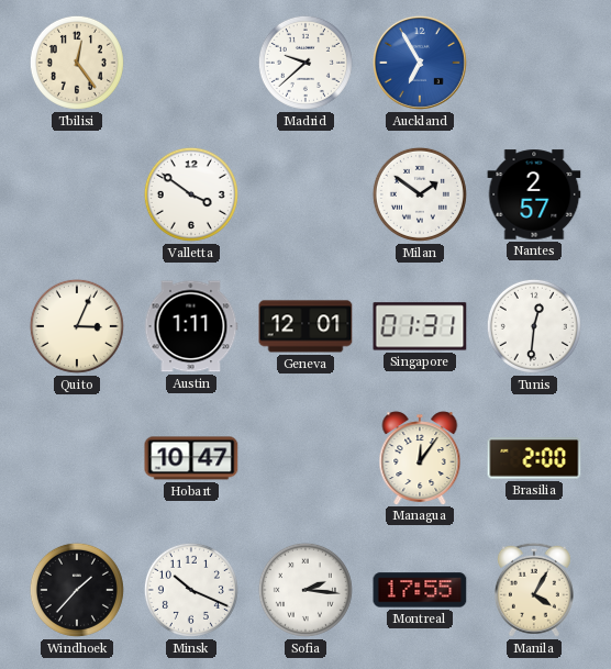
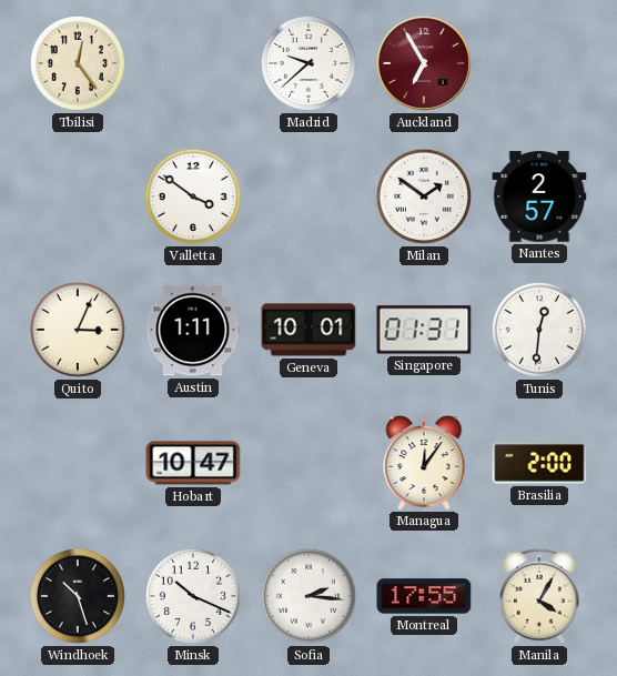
Auckland dial: blue -> burgundy (424, 63)
Geneva: 12:01 -> 10:01 (308, 330)
Windhoek: 1:37 -> 10:27 (78, 596)
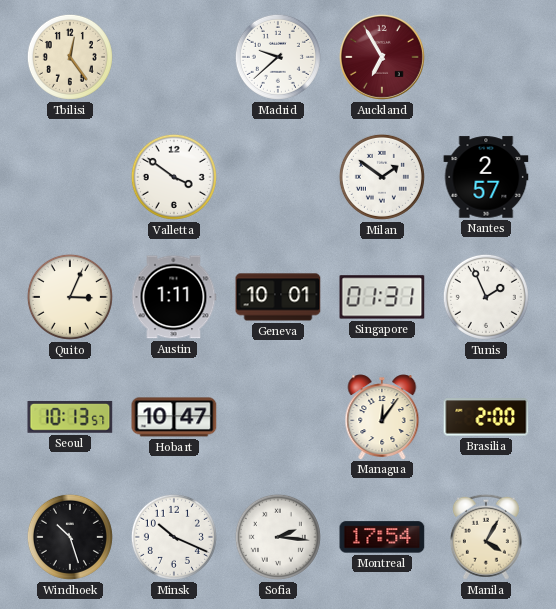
Tunis: 12:31 -> 1:56 (486, 297)
Seoul: none -> 10:13 (70, 417)
Montreal: 17:55 -> 17:54 (382, 537)
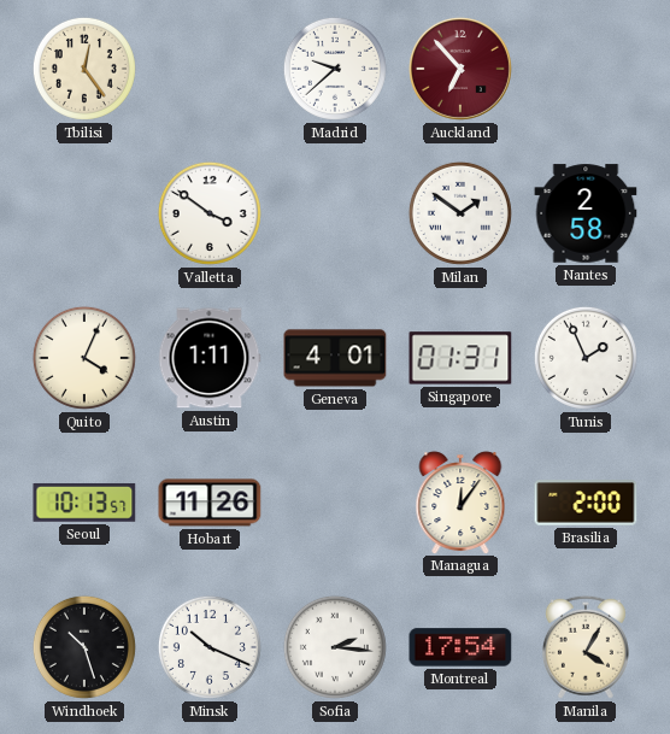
Auckland: 6:55 -> 6:53 (460, 69)
Nantes: 2:57 -> 2:58 (586, 213)
Quito: 3:04 -> 4:04 (84, 358)
Geneva: 10:01 -> 4:01 (335, 358)
Hobart: 10:47 -> 11:26 (210, 503)
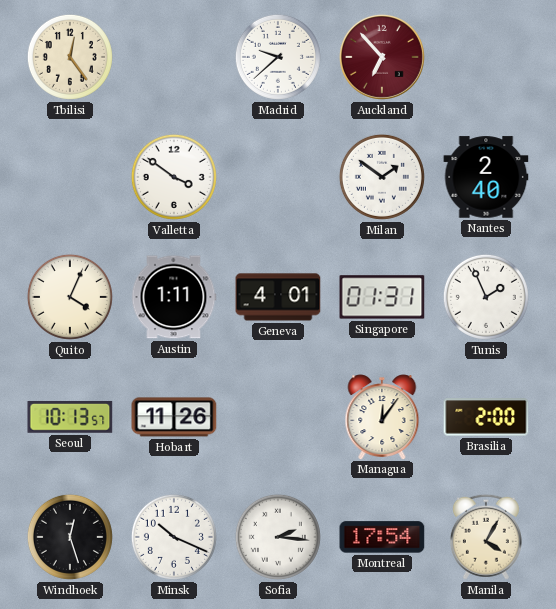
Nantes: 2:58 -> 2:40 (486, 177)
Windhoek: 10:27 -> 12:27 (70, 537)
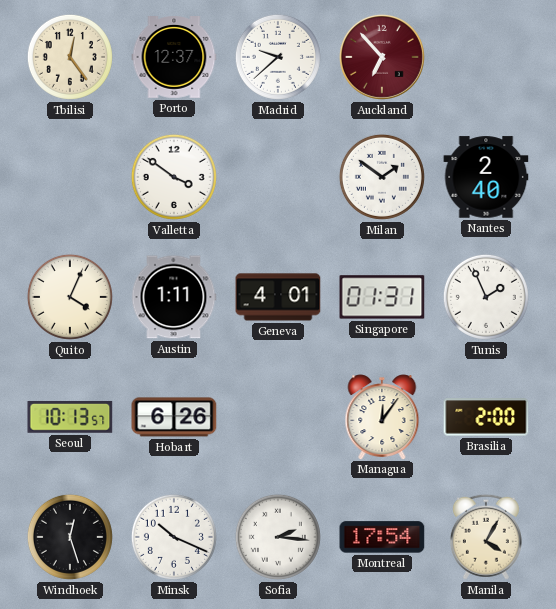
Porto: none -> 12:37 (174, 58)
Hobart: 11:26 -> 6:26 (174, 417)
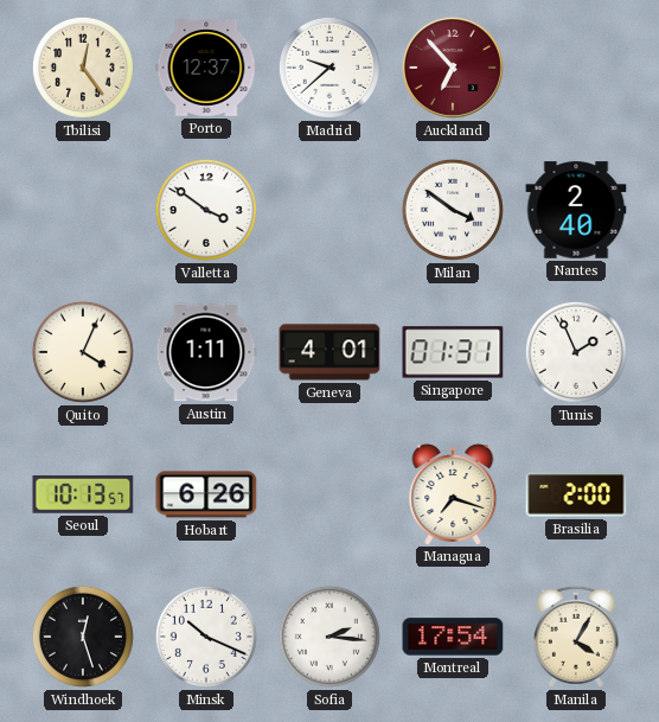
Milan: 1:51 -> 3:51 (453, 210)
Managua: 12:06 -> 7:18 (453, 494)
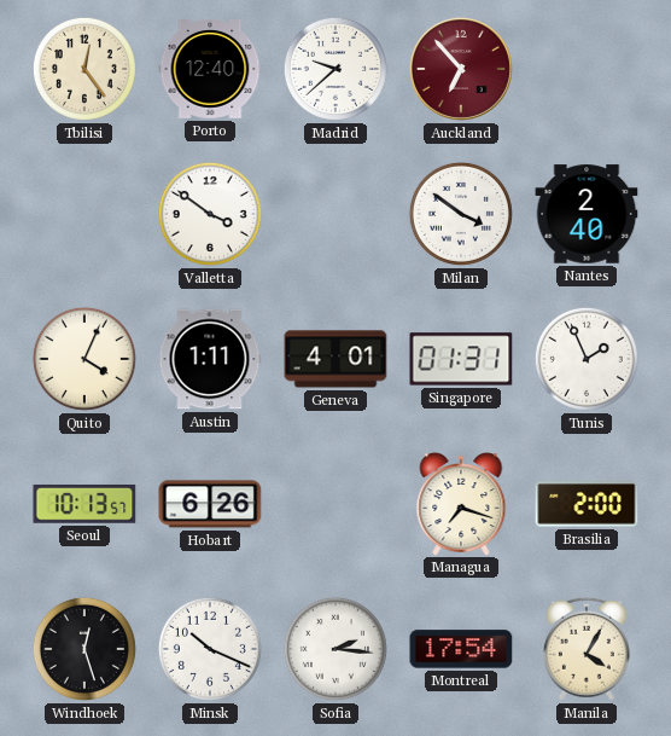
Porto: 12:37 -> 12:40 (210, 70)
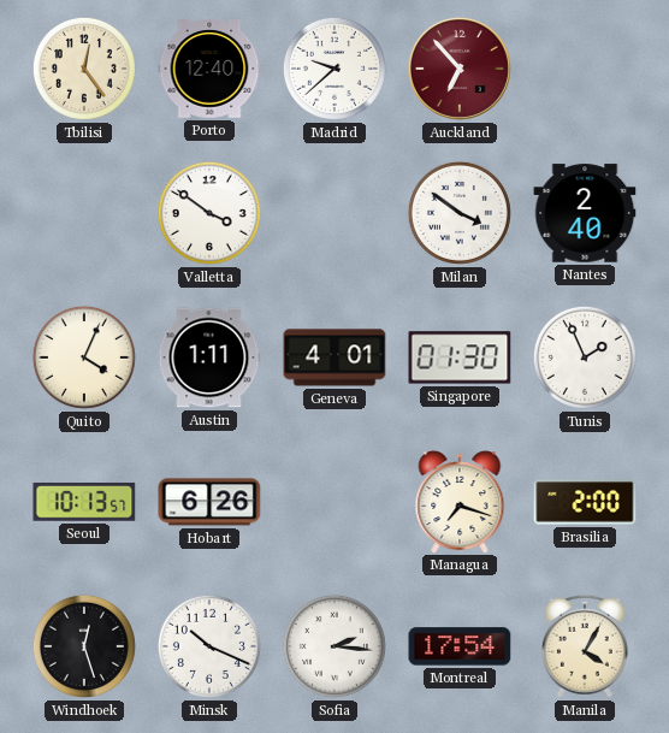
Singapore: 01:31 -> 01:30 (460, 357)
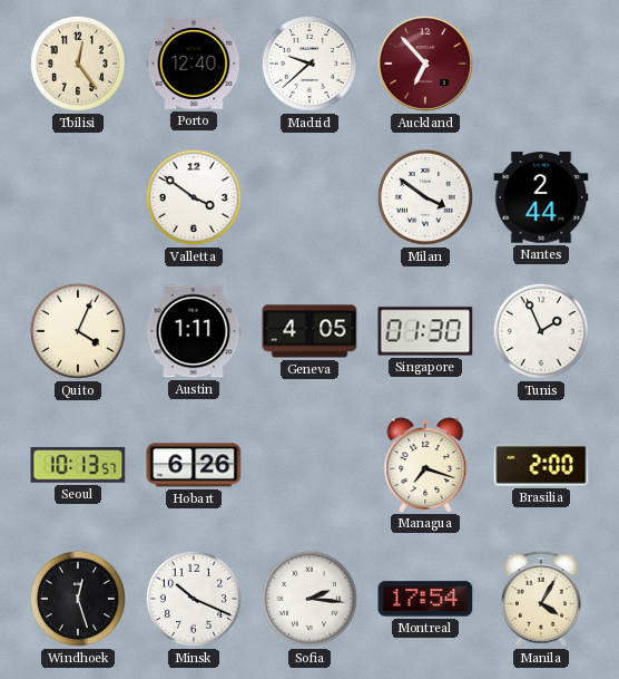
Nantes: 2:40 -> 2:44 (541, 197)
Geneva: 4:01 -> 4:05 (309, 331)
